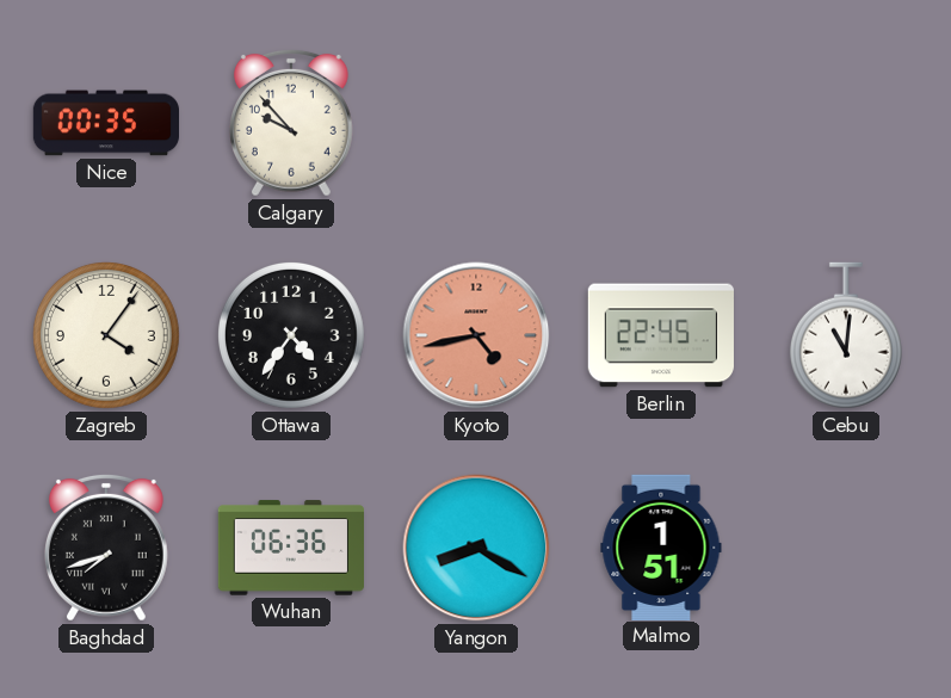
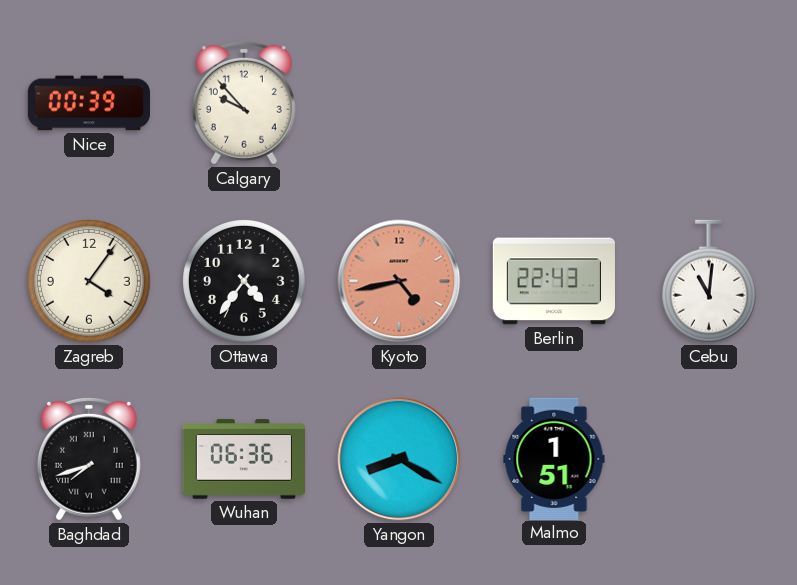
Nice: 00:35 -> 00:39 (88, 103)
Berlin: 22:45 -> 22:43 (554, 281)
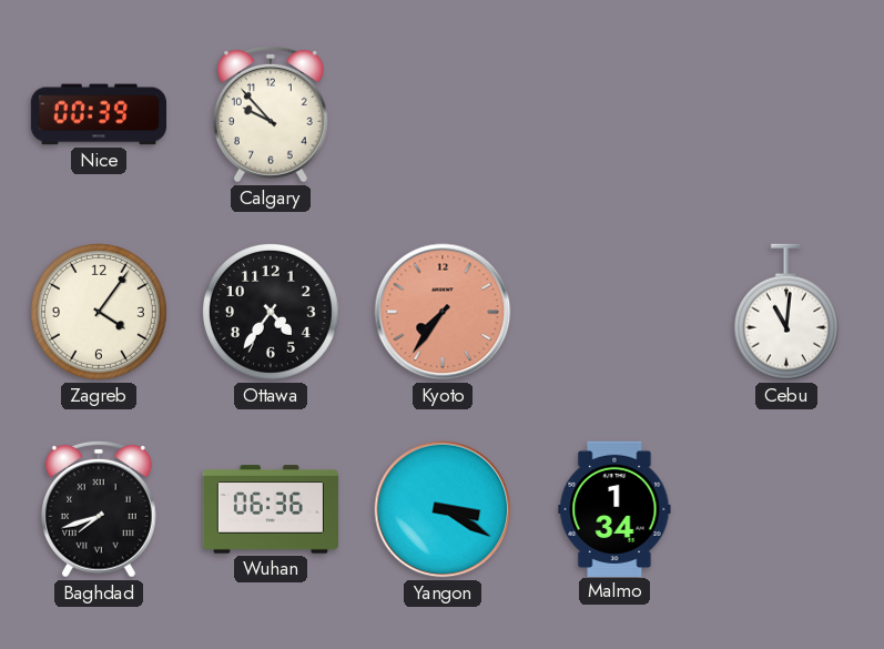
Kyoto: 4:43 -> 7:36 (443, 312)
Berlin: 22:43 -> none (554, 281)
Yangon: 8:20 -> 3:20 (443, 509)
Malmo: 1:51 -> 1:34 (614, 508)
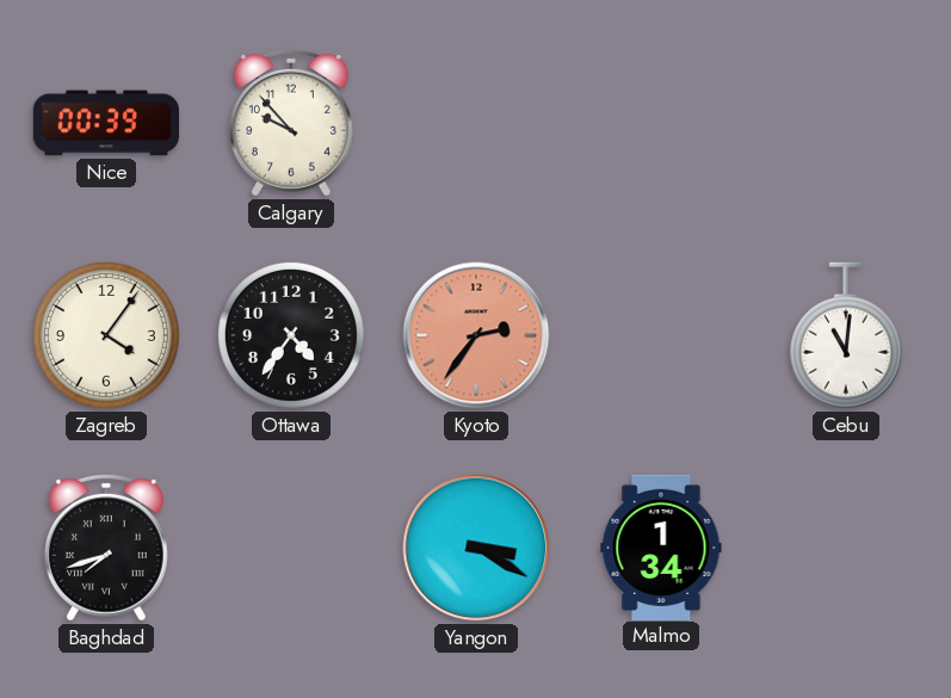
Kyoto: 7:36 -> 2:36 (476, 335)
Wuhan: 06:36 -> none (270, 509)
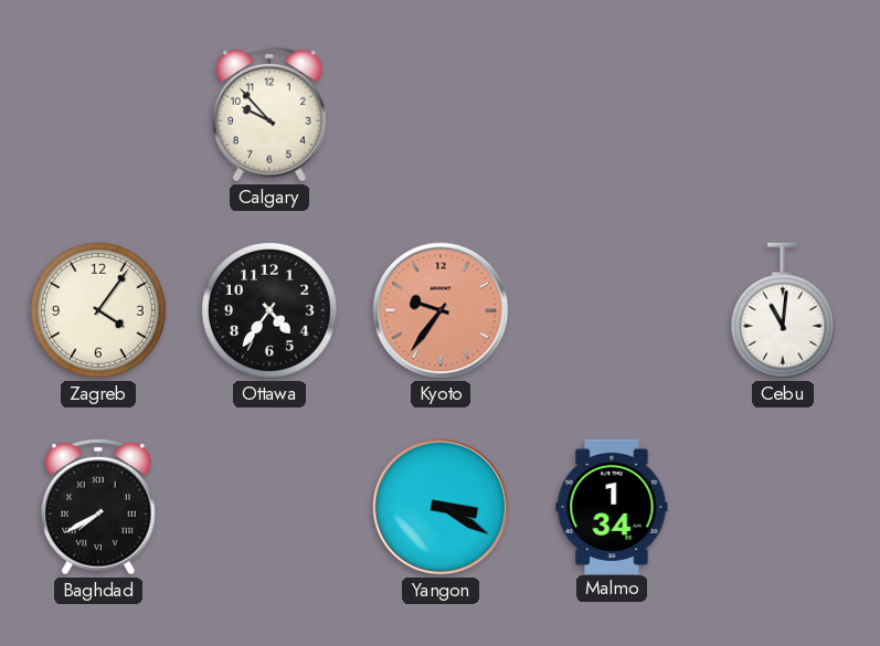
Nice: 00:39 -> none (105, 123)
Kyoto: 2:36 -> 9:36 (441, 310)
Baghdad: 7:42 -> 7:40 (98, 507)
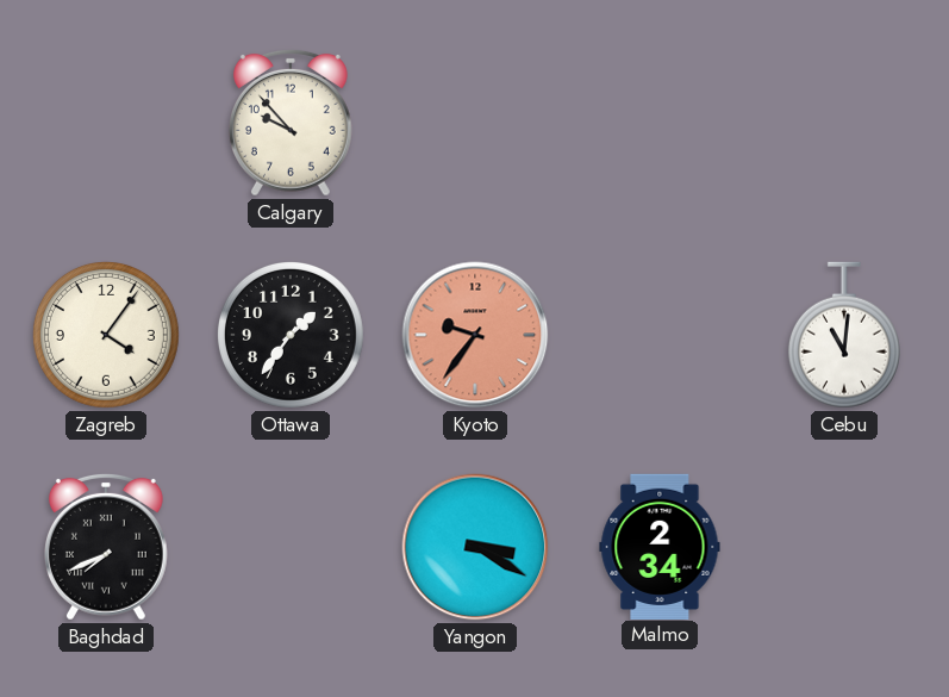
Ottawa: 4:36 -> 1:36 (291, 335)
Baghdad: 7:40 -> 7:41 (106, 547)
Malmo: 1:34 -> 2:34 (660, 546)
